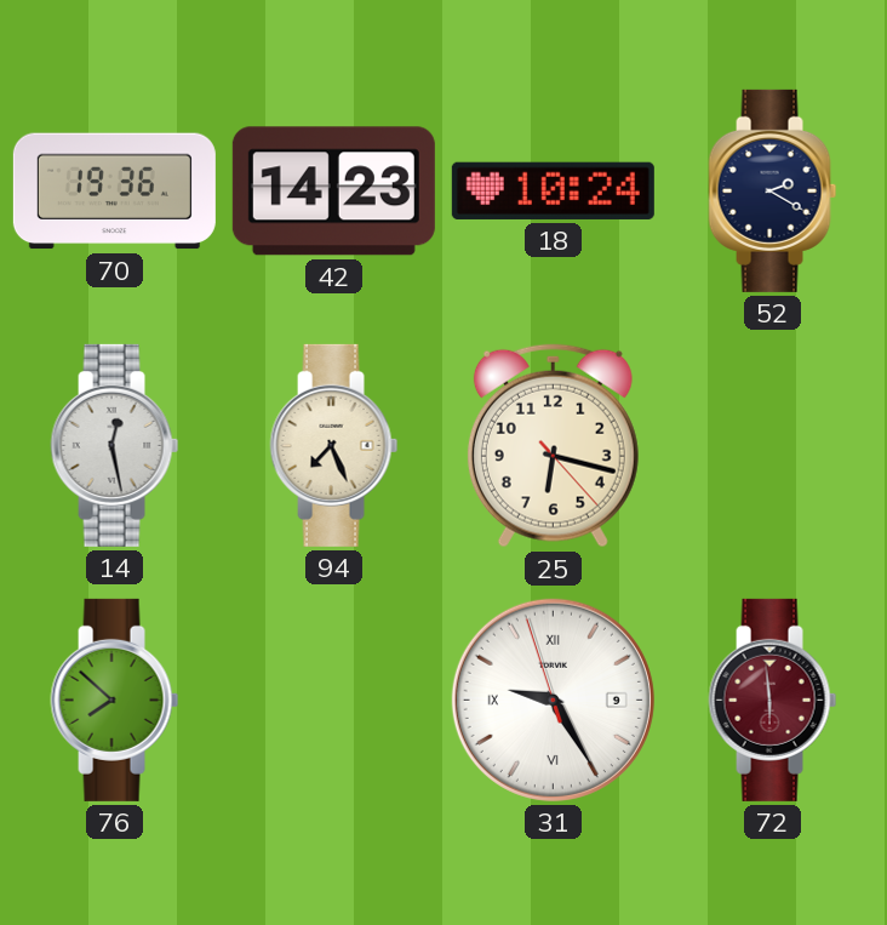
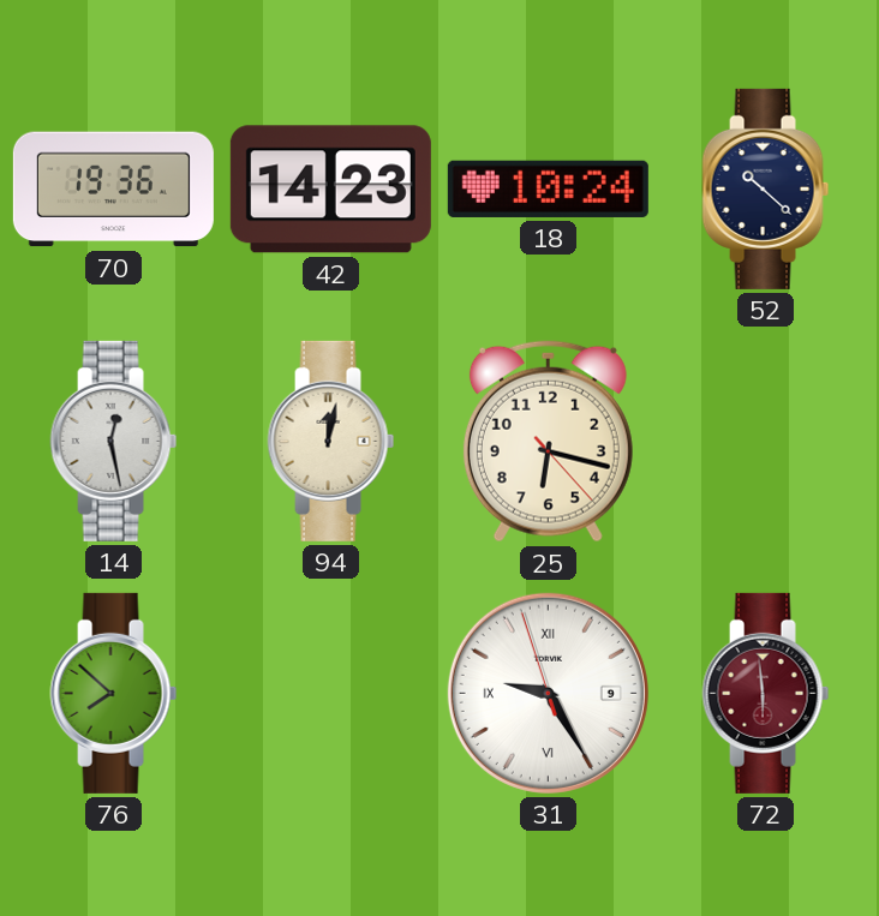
52: 2:20 -> 10:22 (766, 188)
94: 7:26 -> 12:02 (331, 441)
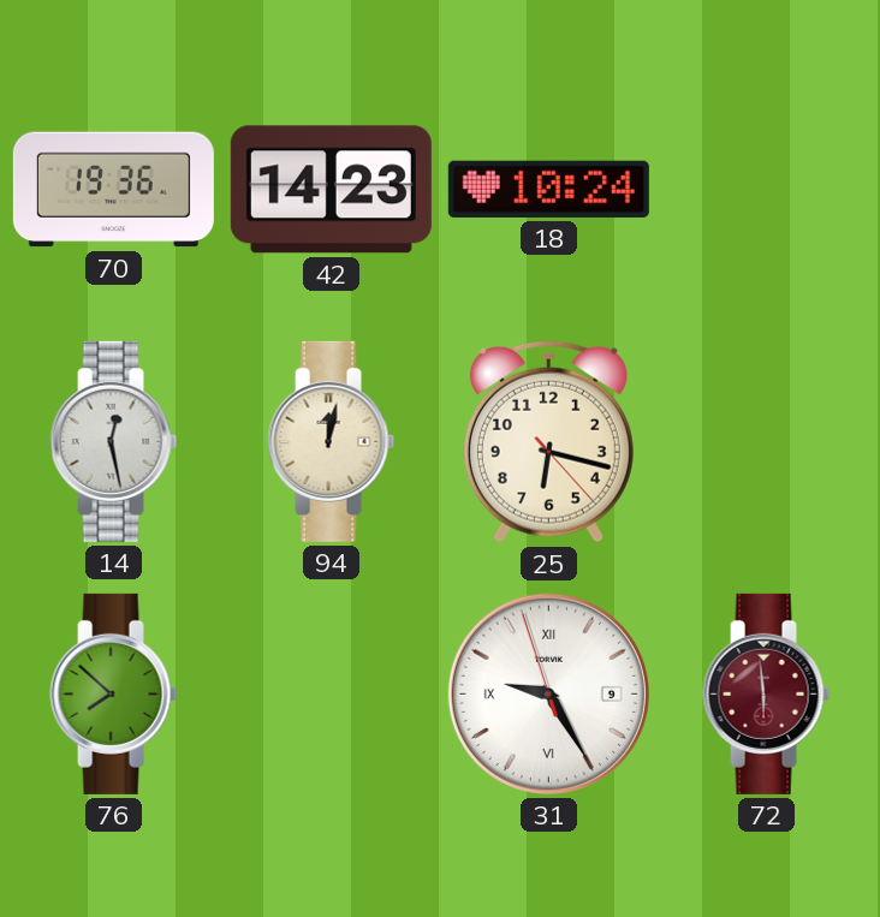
52: 10:22 -> none (766, 188)
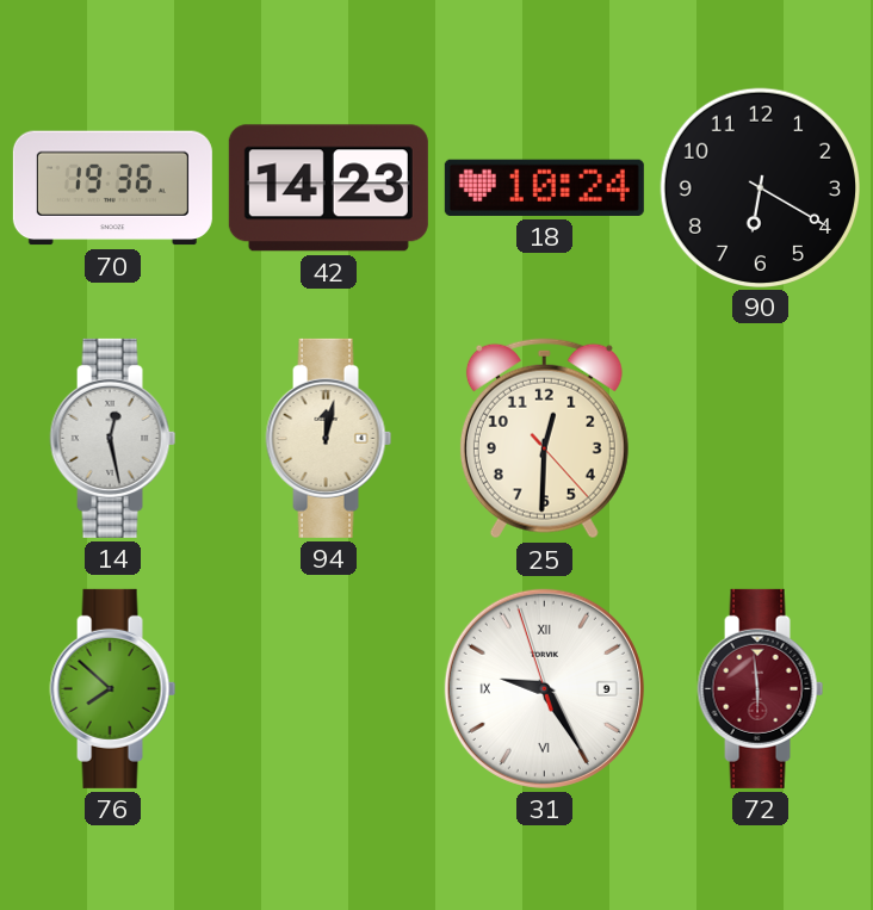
90: none -> 6:20 (760, 187)
25: 6:17 -> 12:30 (544, 439)
